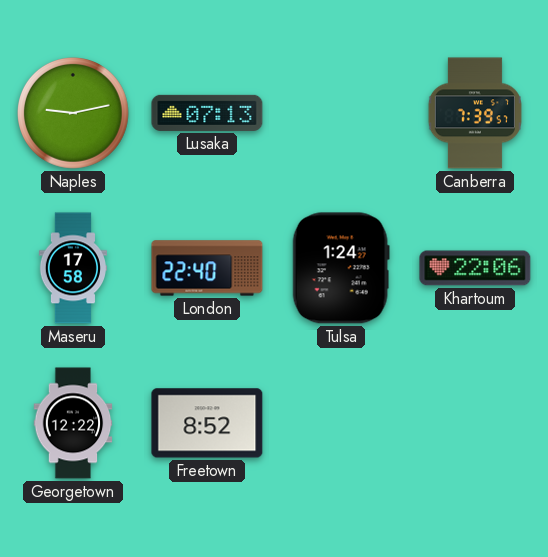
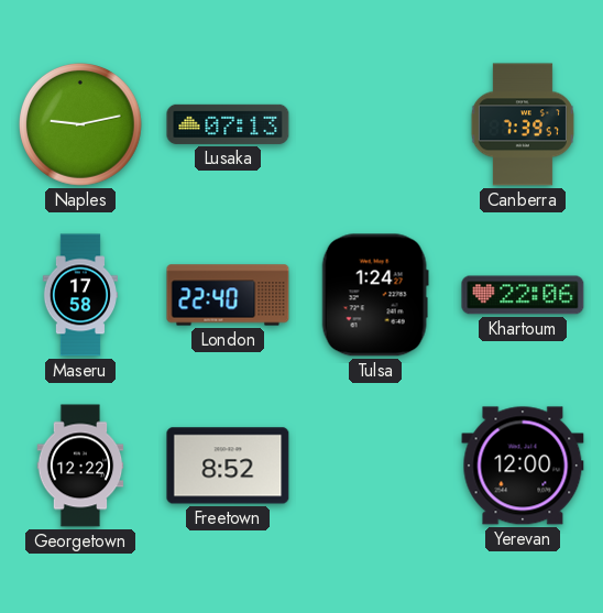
Yerevan: none -> 12:00 (523, 466)
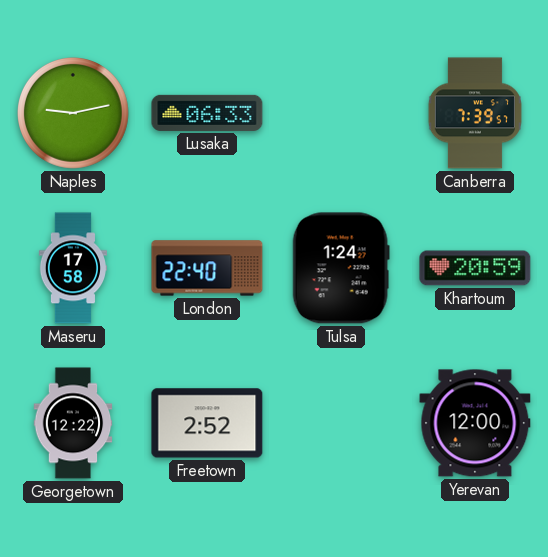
Lusaka: 07:13 -> 06:33 (207, 113)
Khartoum: 22:06 -> 20:59 (475, 268)
Freetown: 8:52 -> 2:52 (207, 423)
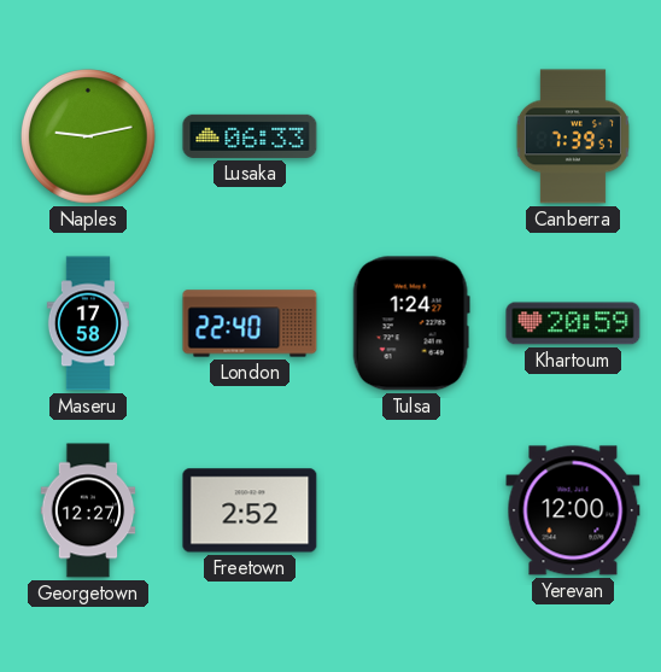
Georgetown: 12:22 -> 12:27 (88, 510)
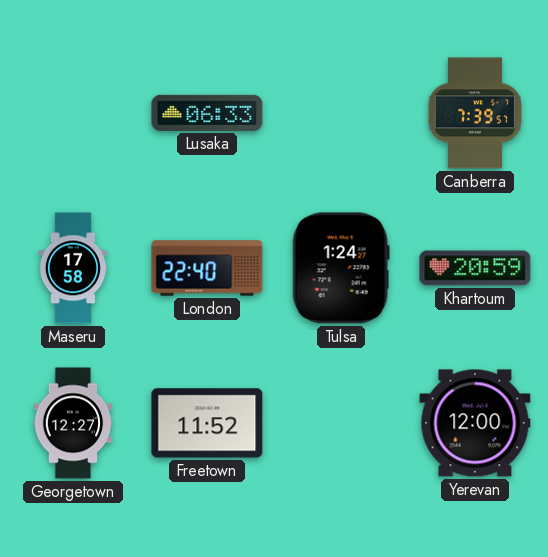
Naples: 9:13 -> none (89, 138)
Freetown: 2:52 -> 11:52 (207, 423)
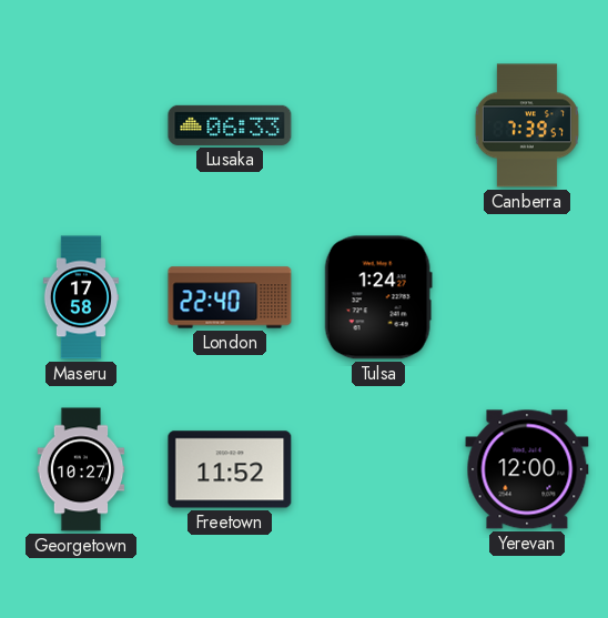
Khartoum: 20:59 -> none (475, 268)
Georgetown: 12:27 -> 10:27 (81, 469)
